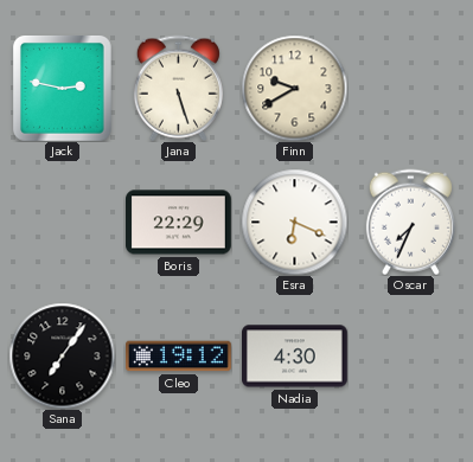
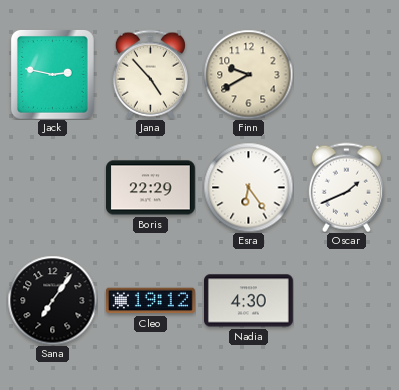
Jana: 5:27 -> 4:53 (150, 74)
Esra: 6:19 -> 6:24 (248, 187)
Oscar: 7:34 -> 1:41 (346, 187)
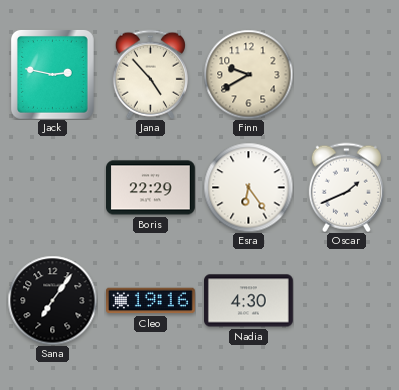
Cleo: 19:12 -> 19:16 (151, 301)
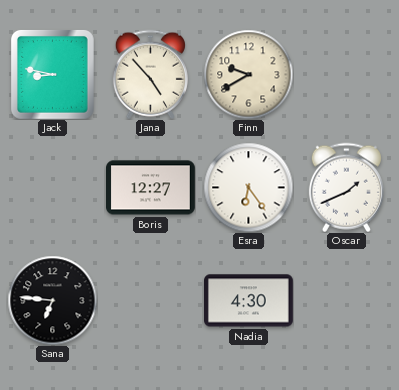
Jack: 2:47 -> 8:47 (52, 74)
Boris: 22:29 -> 12:27 (151, 188)
Sana: 7:06 -> 6:46 (52, 300)
Cleo: 19:16 -> none (151, 301)
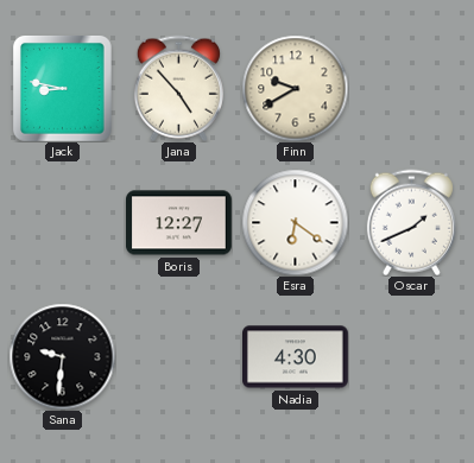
Esra: 6:24 -> 6:21 (295, 222)
Sana: 6:46 -> 9:31 (62, 356)
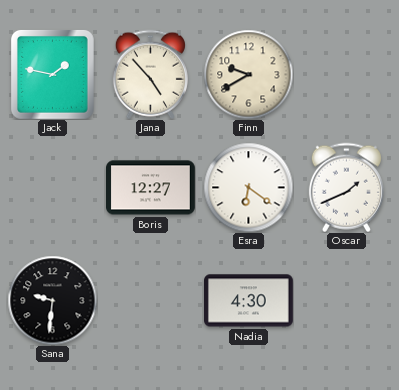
Jack: 8:47 -> 1:47 (52, 74)
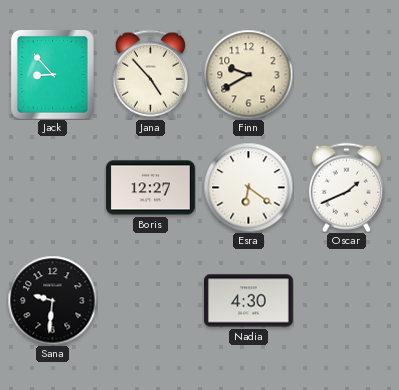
Jack: 1:47 -> 8:53 (52, 74)
